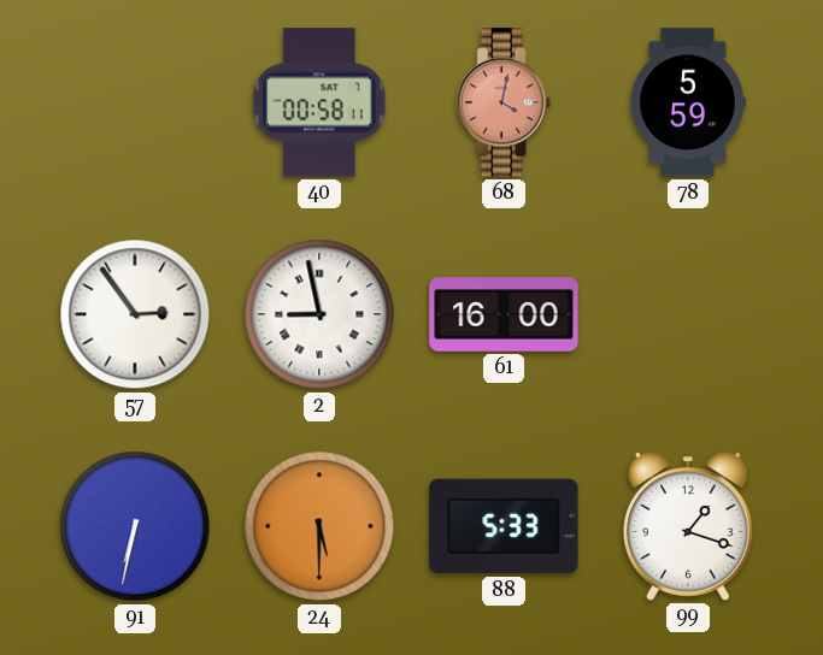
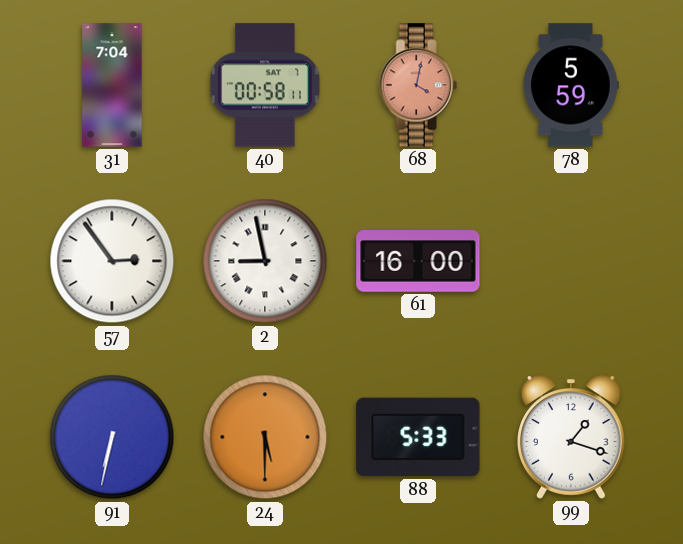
31: none -> 7:04 (112, 85)
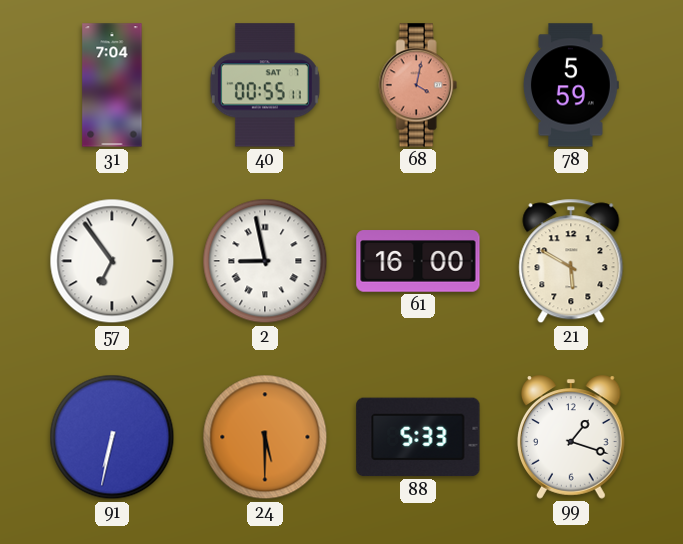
40: 00:58 -> 00:55 (265, 85)
57: 2:54 -> 6:54 (112, 261)
21: none -> 5:50 (571, 261)
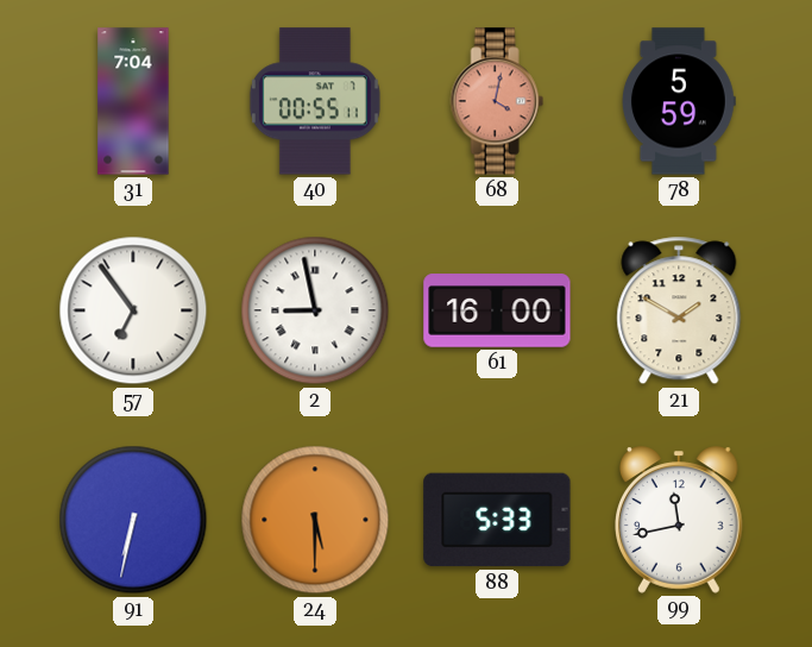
21: 5:50 -> 1:50 (679, 310)
99: 1:18 -> 11:43 (680, 520)
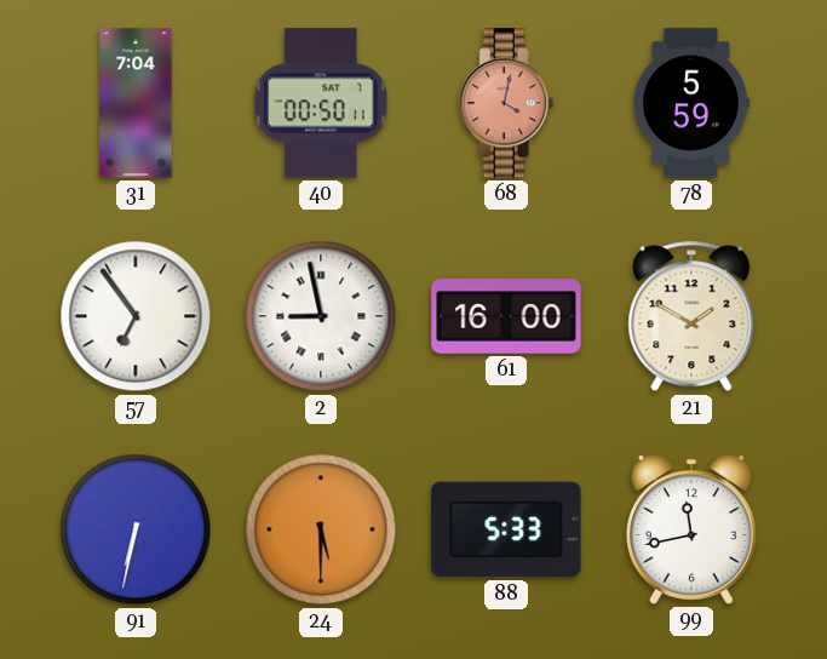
40: 00:55 -> 00:50 (321, 103)
